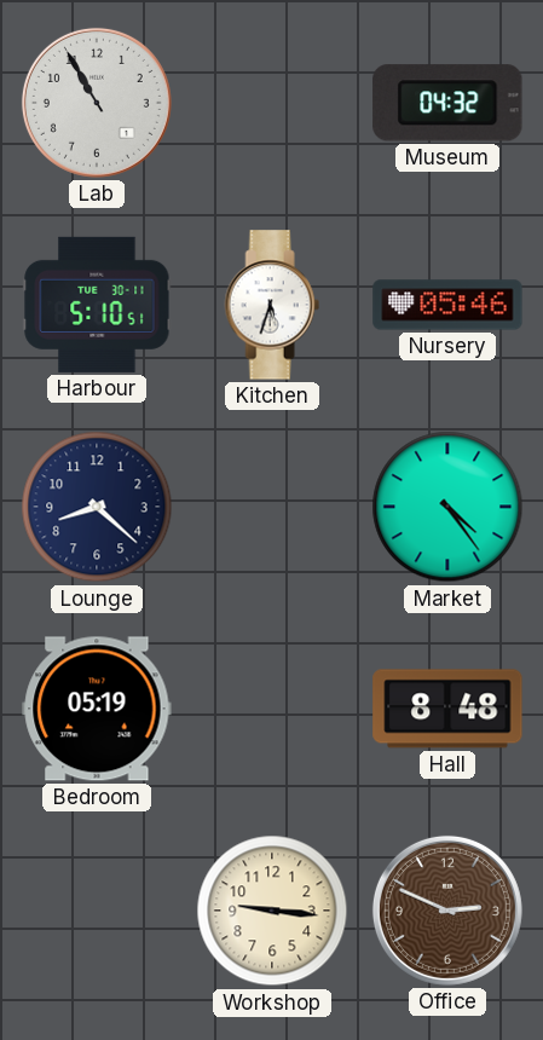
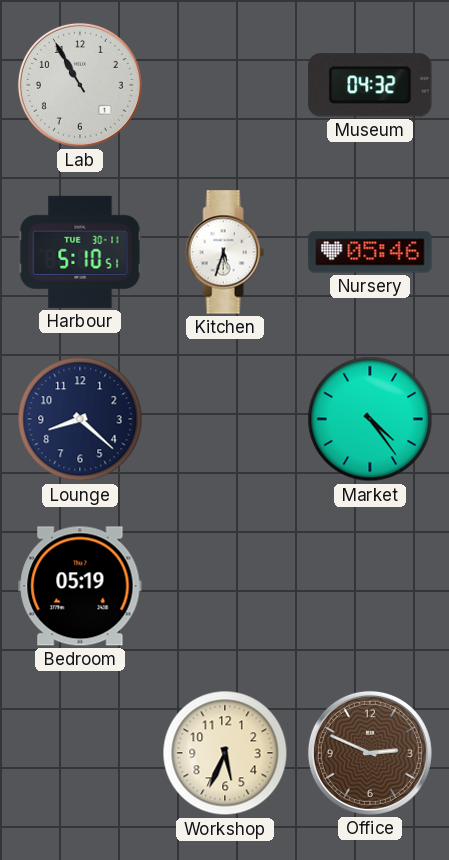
Hall: 8:48 -> none (447, 709)
Workshop: 9:16 -> 5:34 (225, 753)
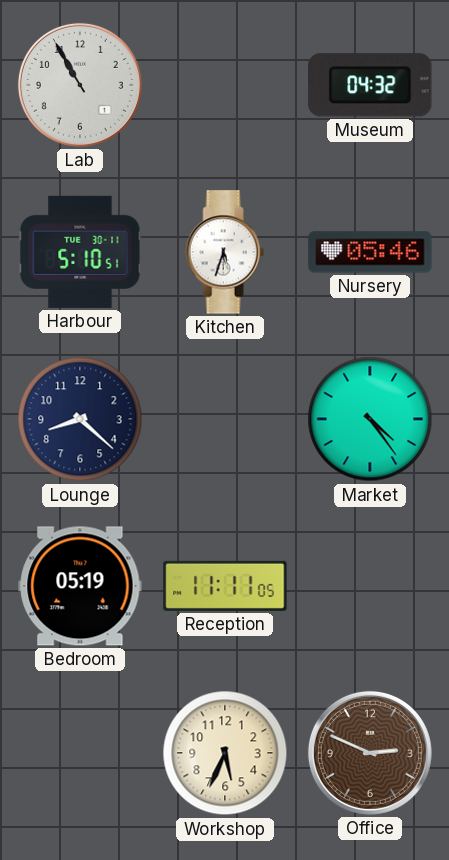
Reception: none -> 11:11 (225, 586)
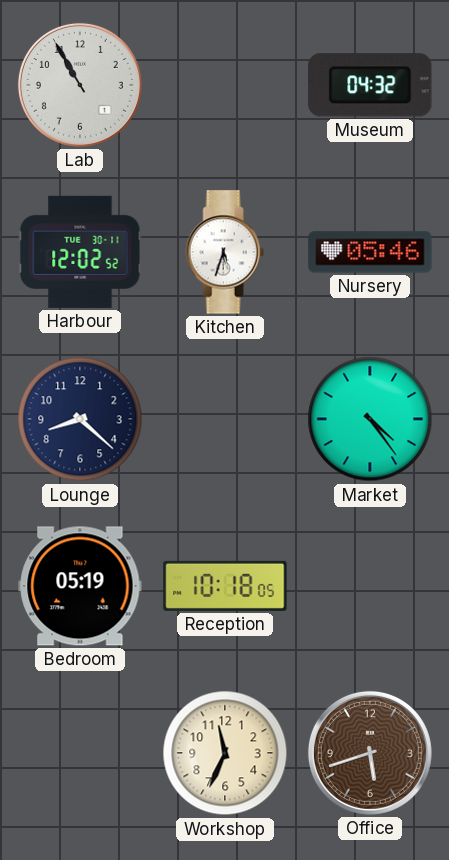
Harbour: 5:10 -> 12:02 (80, 252)
Reception: 11:11 -> 10:18 (225, 586)
Workshop: 5:34 -> 11:34 (225, 753)
Office: 2:49 -> 5:42 (370, 753)
